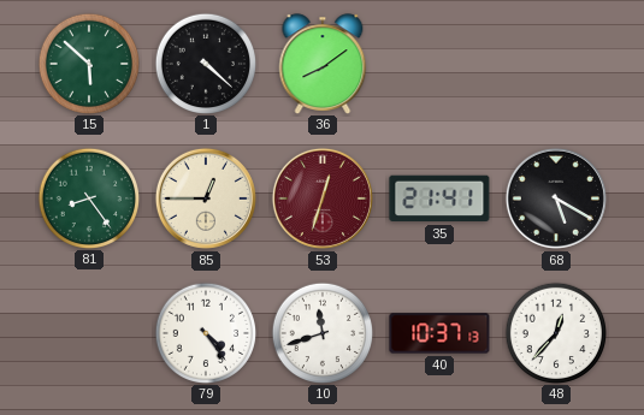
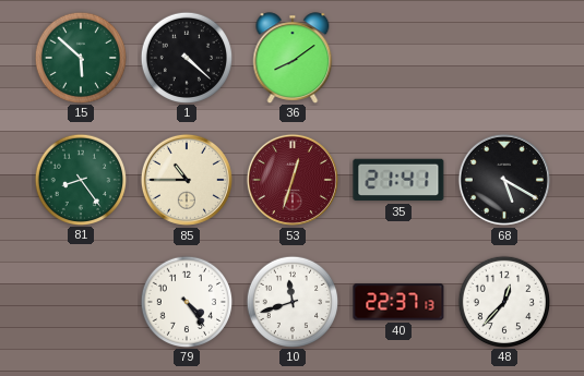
85: 12:45 -> 10:45 (187, 180)
40: 10:37 -> 22:37 (398, 302)
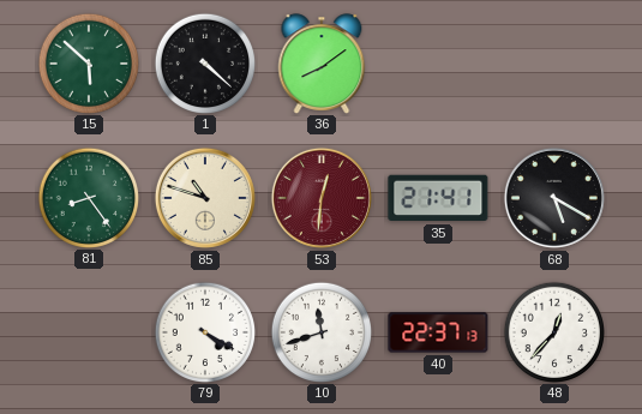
85: 10:45 -> 10:48 (205, 198)
53: 12:33 -> 12:31 (322, 198)
79: 4:24 -> 4:20 (204, 331)
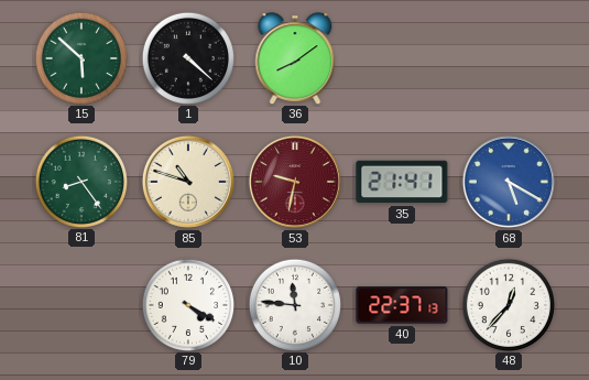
53: 12:31 -> 9:32 (295, 182)
68 dial: black -> blue (509, 182)
10: 11:42 -> 11:46 (294, 304)
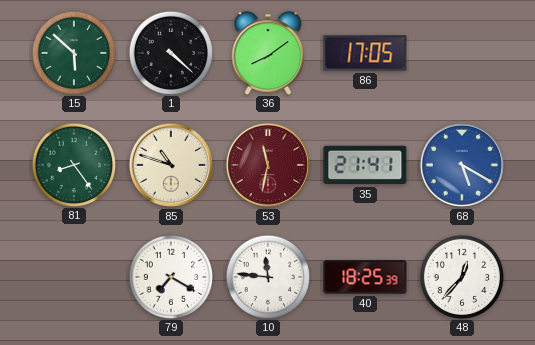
86: none -> 17:05 (365, 53)
53: 9:32 -> 11:32 (268, 165)
79: 4:20 -> 7:20 (170, 276)
40: 22:37 -> 18:25 (365, 277)
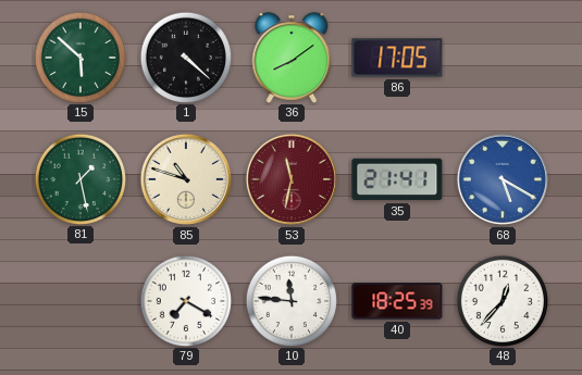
81: 8:24 -> 1:28 (79, 178)
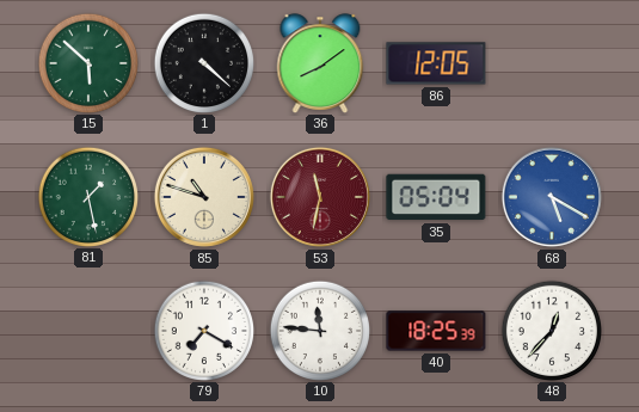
86: 17:05 -> 12:05 (436, 63)
35: 21:41 -> 05:04 (436, 197)
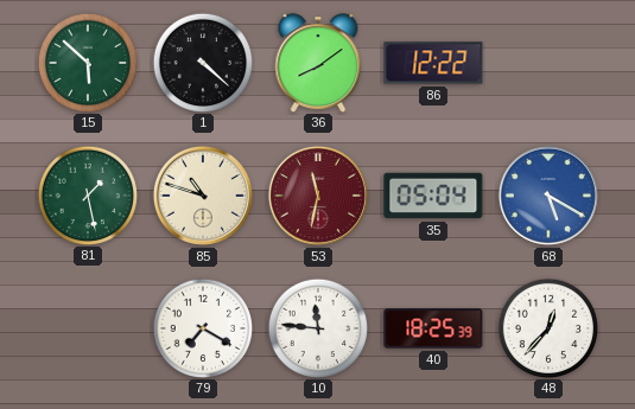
86: 12:05 -> 12:22 (433, 63)
